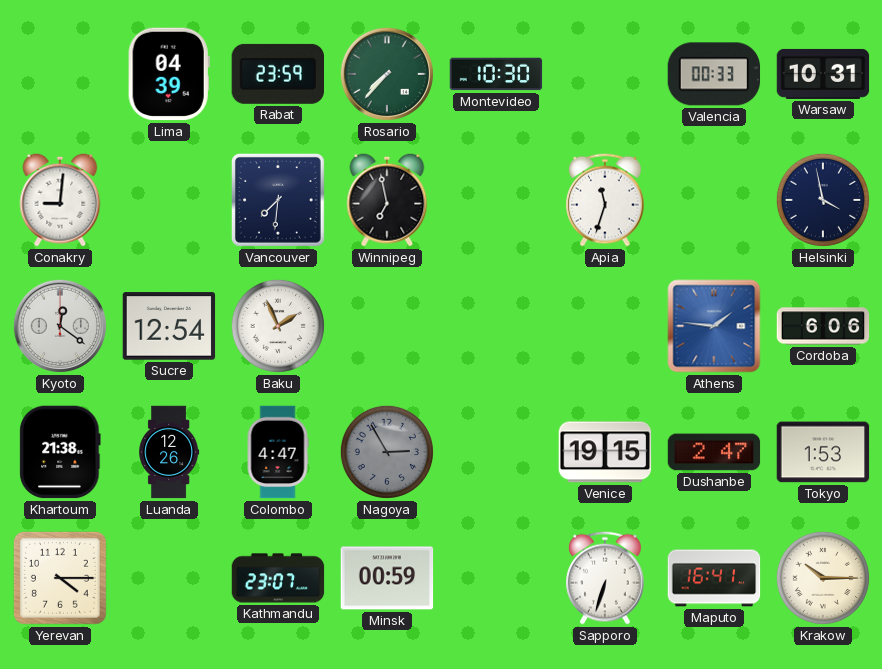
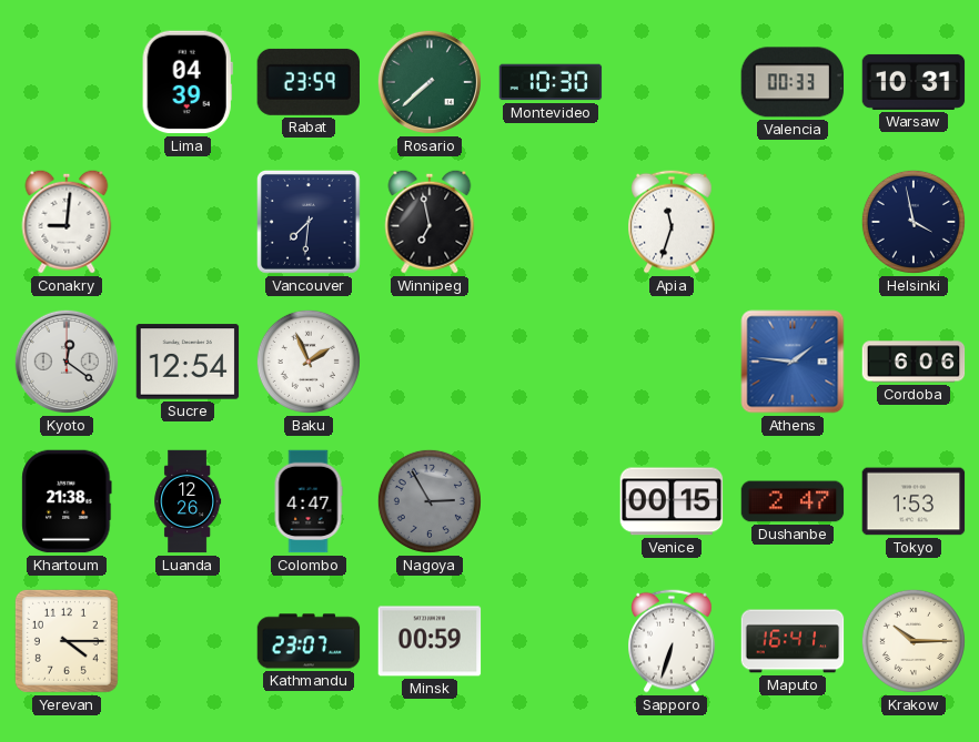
Rosario: 7:37 -> 7:38 (430, 82)
Venice: 19:15 -> 00:15 (672, 501)
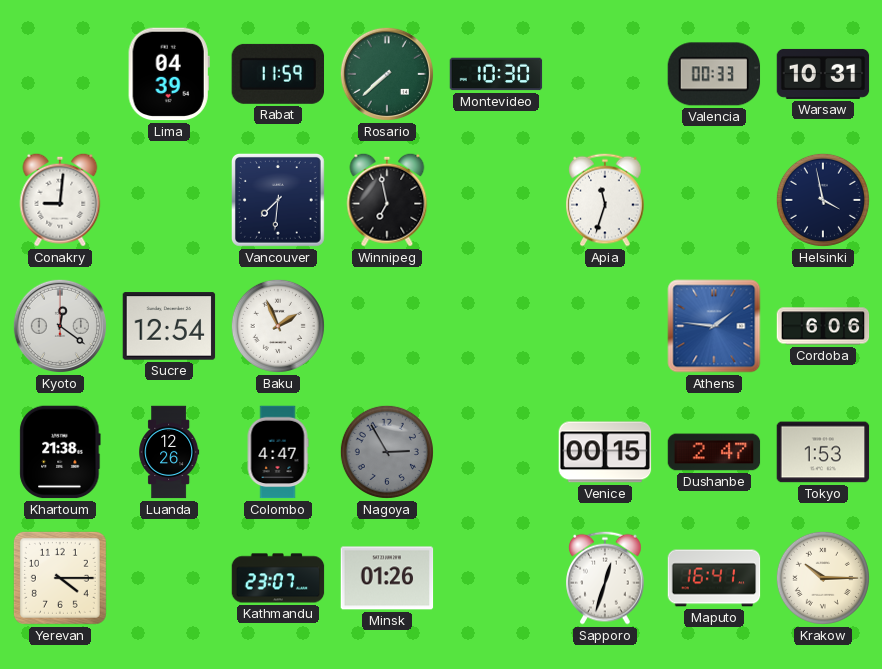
Rabat: 23:59 -> 11:59 (277, 74)
Minsk: 00:59 -> 01:26 (387, 578)
Sapporo: 6:33 -> 12:33 (605, 578)
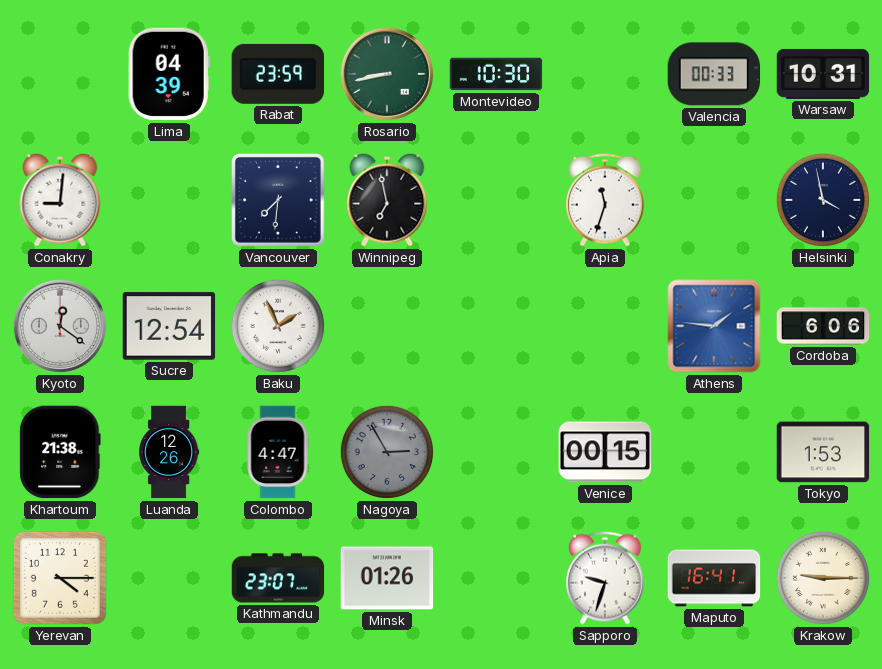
Rabat: 11:59 -> 23:59 (277, 74)
Rosario: 7:38 -> 8:43 (387, 74)
Dushanbe: 2:47 -> none (714, 452)
Sapporo: 12:33 -> 9:33 (605, 578)
Krakow: 10:15 -> 9:15 (823, 578)
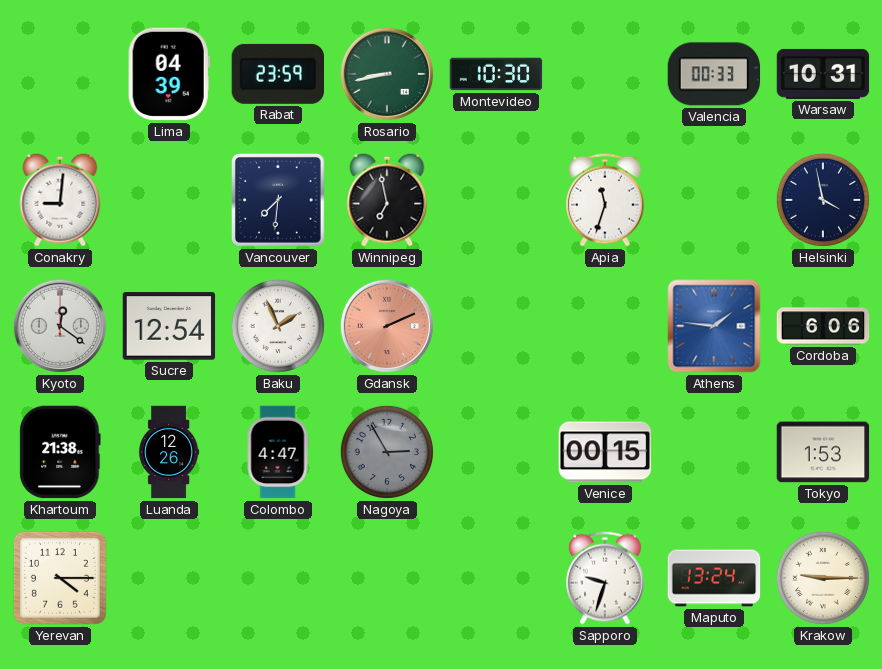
Gdansk: none -> 2:11 (387, 326)
Kathmandu: 23:07 -> none (278, 578)
Minsk: 01:26 -> none (387, 578)
Maputo: 16:41 -> 13:24 (714, 578)
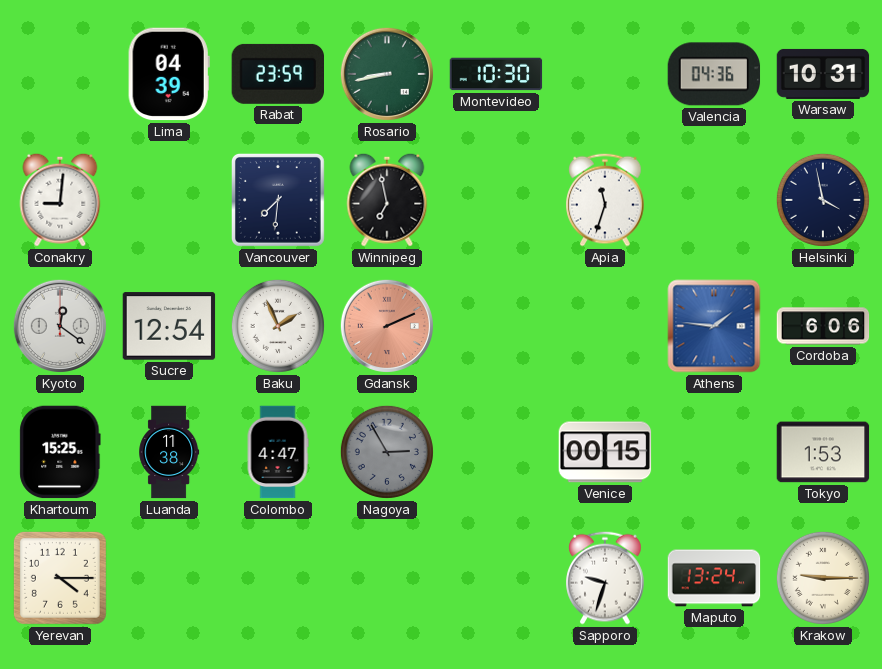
Valencia: 00:33 -> 04:36 (714, 74)
Khartoum: 21:38 -> 15:25 (60, 452)
Luanda: 12:26 -> 11:38 (169, 452)
